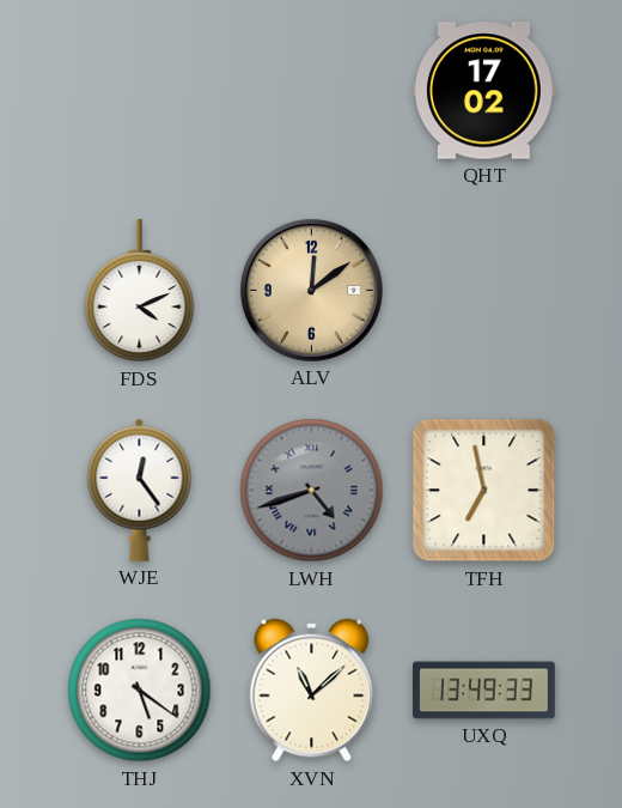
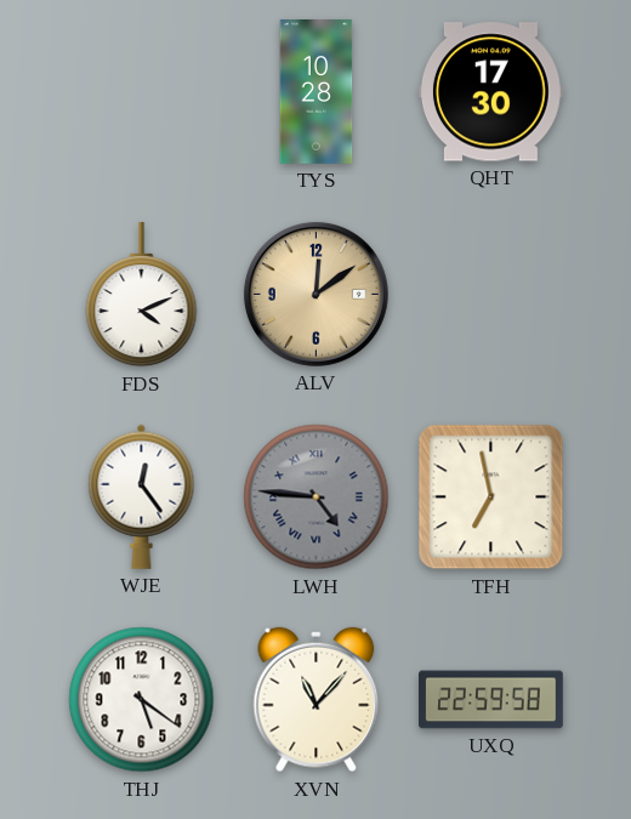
TYS: none -> 10:28 (317, 92)
QHT: 17:02 -> 17:30 (490, 92)
LWH: 4:42 -> 4:46 (317, 497)
XVN: 11:08 -> 11:07 (317, 700)
UXQ: 13:49 -> 22:59 (491, 700)
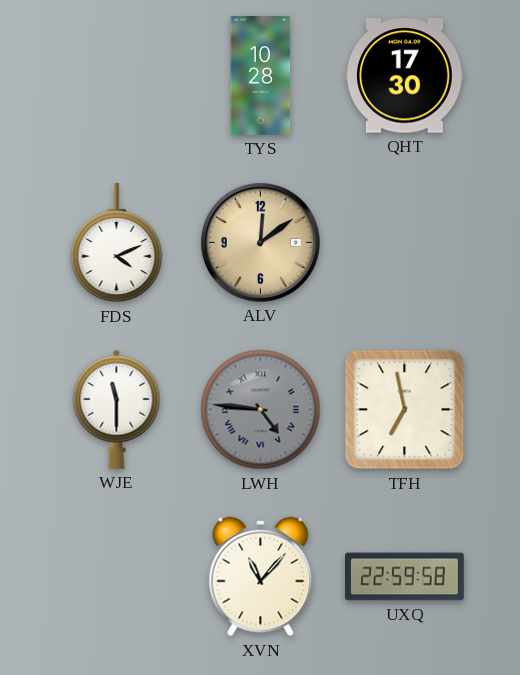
WJE: 12:24 -> 11:30 (117, 409)
THJ: 5:21 -> none (142, 700)
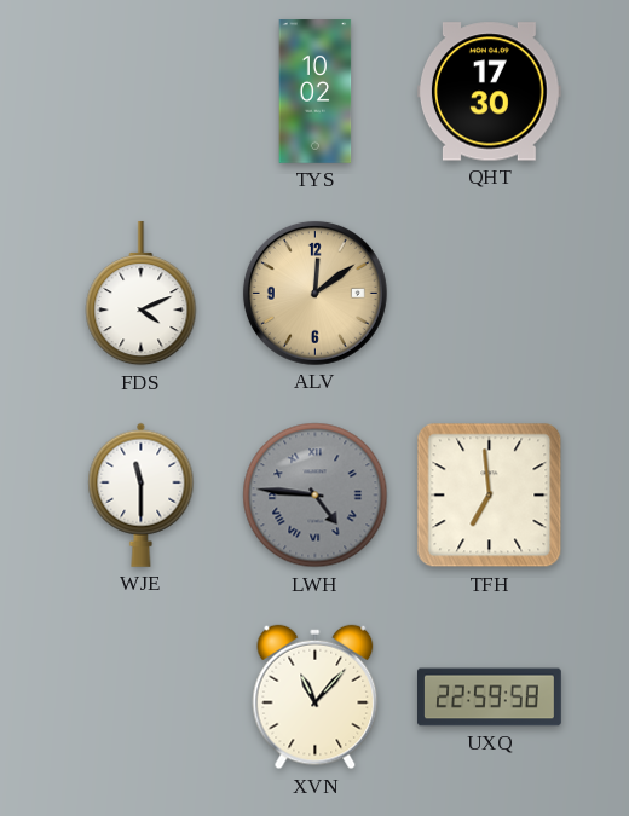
TYS: 10:28 -> 10:02 (316, 92)
TFH: 6:58 -> 6:59 (490, 496)
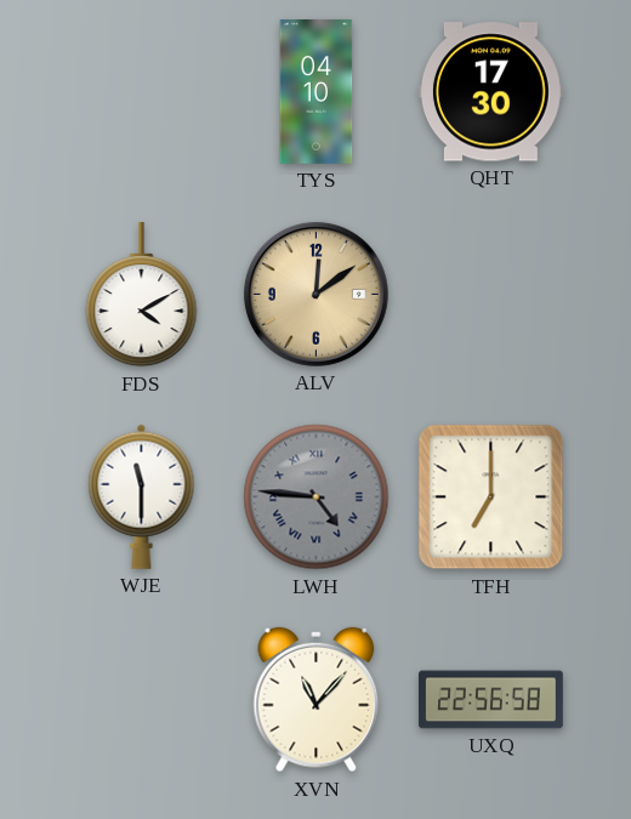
TYS: 10:02 -> 04:10 (317, 92)
FDS: 4:11 -> 4:10 (142, 295)
TFH: 6:59 -> 7:00 (491, 497)
UXQ: 22:59 -> 22:56 (491, 700)
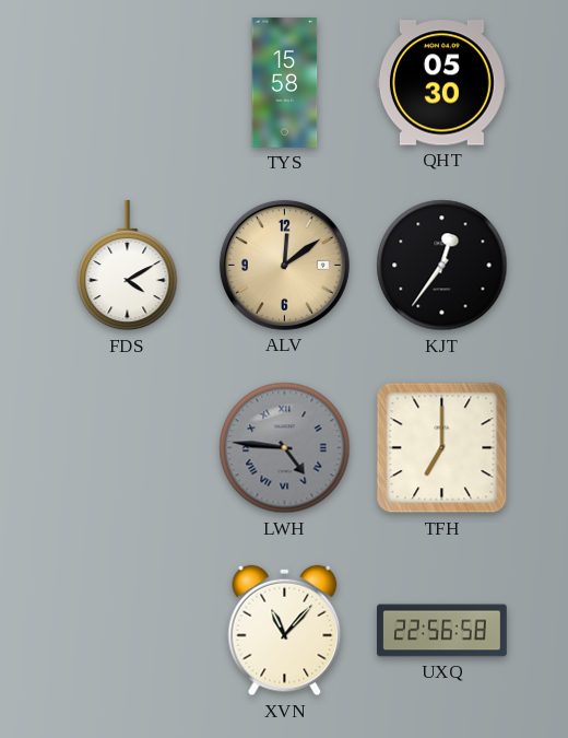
TYS: 04:10 -> 15:58 (285, 83)
QHT: 17:30 -> 05:30 (441, 83)
KJT: none -> 12:36 (442, 266)
WJE: 11:30 -> none (142, 496)
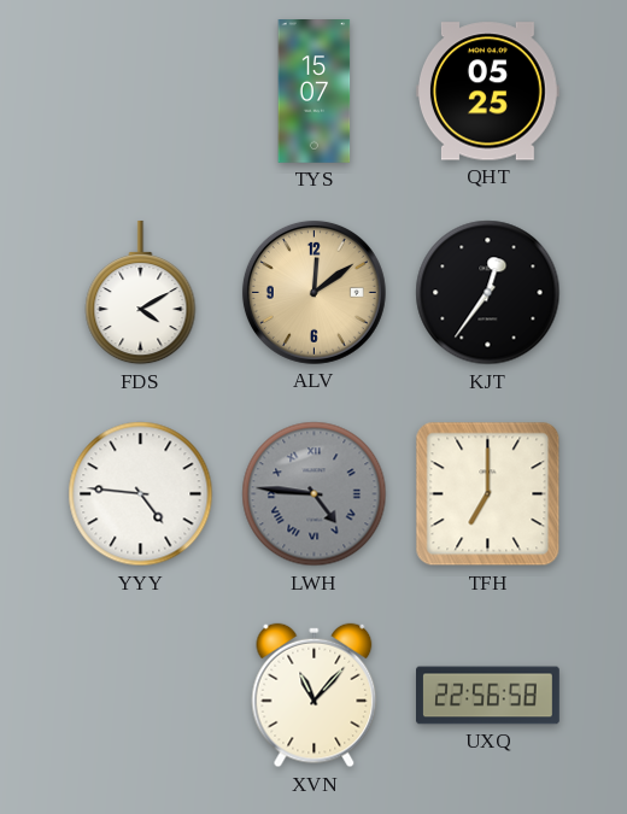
TYS: 15:58 -> 15:07 (315, 92)
QHT: 05:30 -> 05:25 (487, 92)
YYY: none -> 4:46 (141, 494)
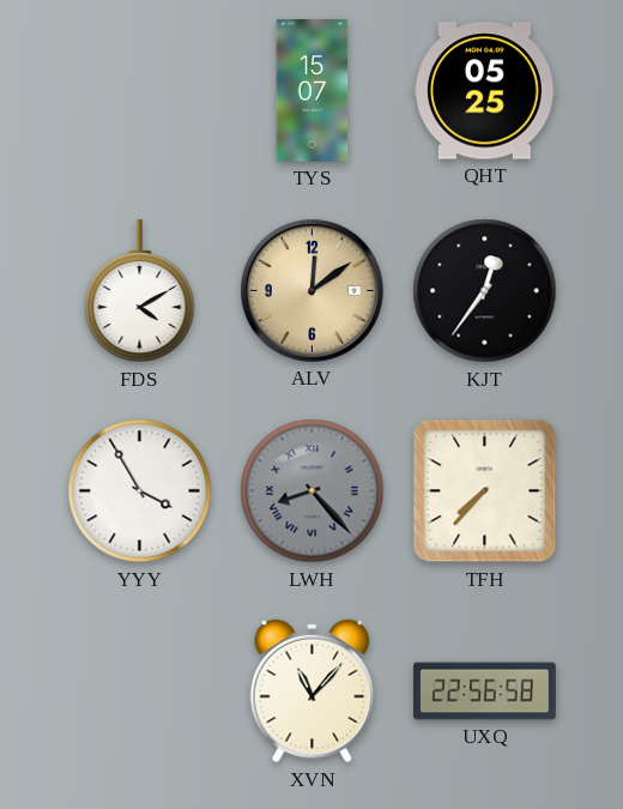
YYY: 4:46 -> 3:55 (140, 491)
LWH: 4:46 -> 8:23 (313, 491)
TFH: 7:00 -> 7:37 (485, 491)
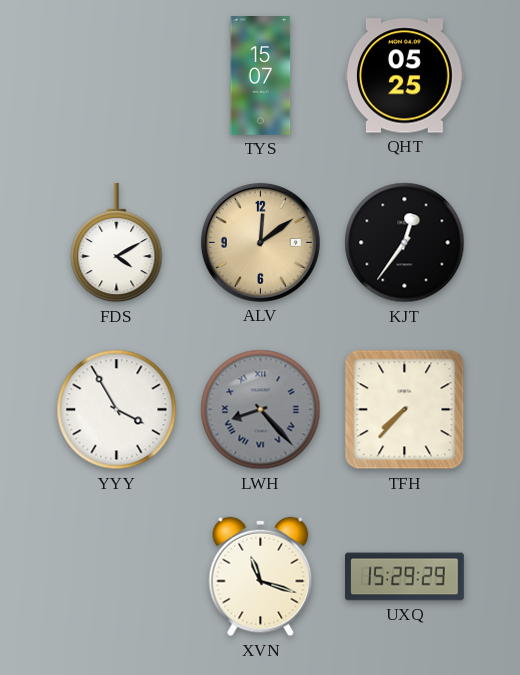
XVN: 11:07 -> 11:18 (261, 577)
UXQ: 22:56 -> 15:29 (405, 577)
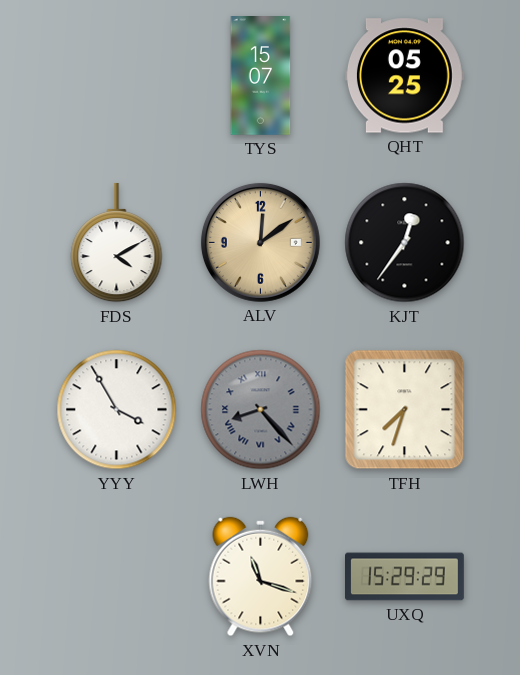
TFH: 7:37 -> 7:33 (405, 410)
